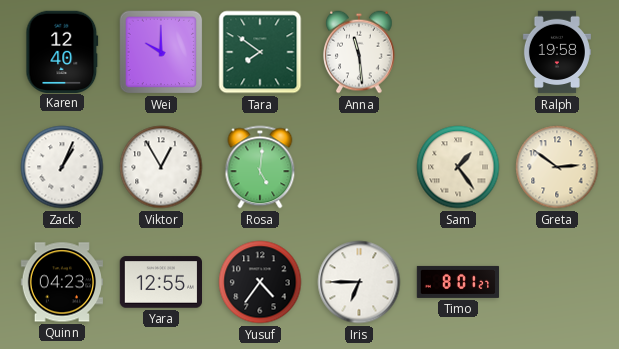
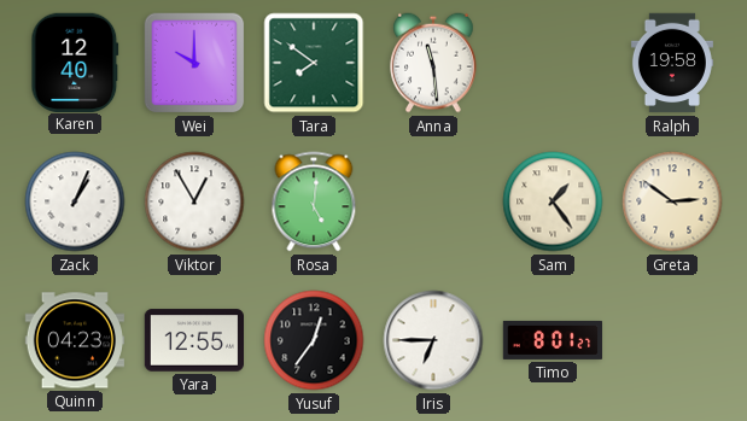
Yusuf: 4:36 -> 12:36 (314, 340)
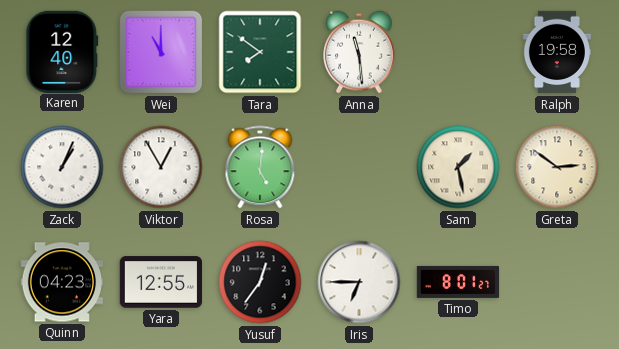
Wei: 10:00 -> 11:00 (161, 52)
Sam: 1:24 -> 1:28 (458, 167)
